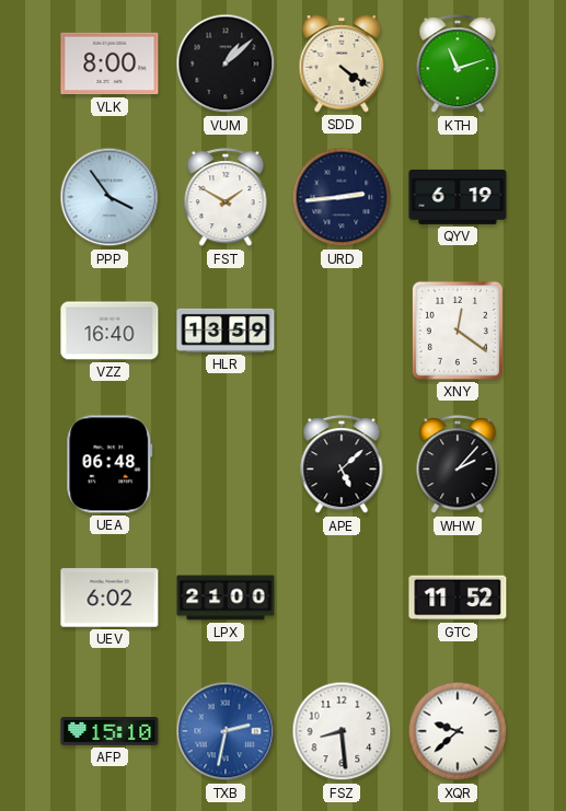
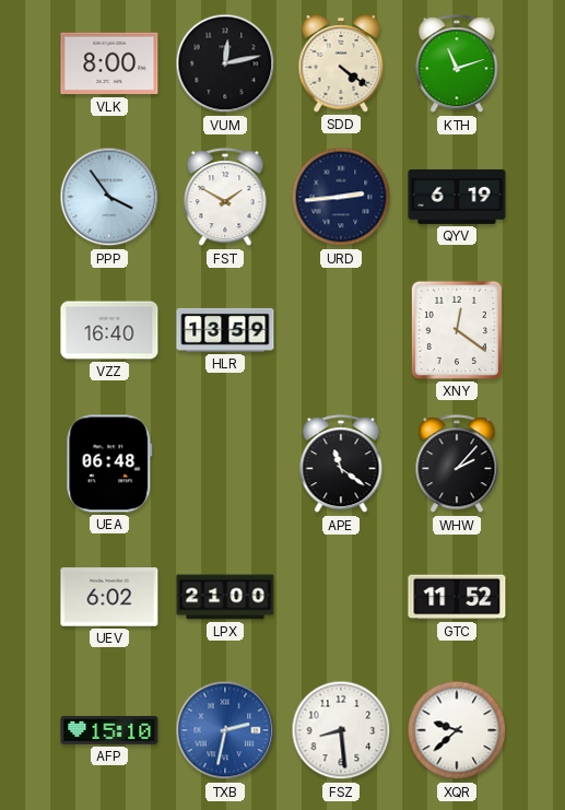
VUM: 1:08 -> 12:13 (225, 63)
APE: 5:08 -> 11:21 (341, 465)
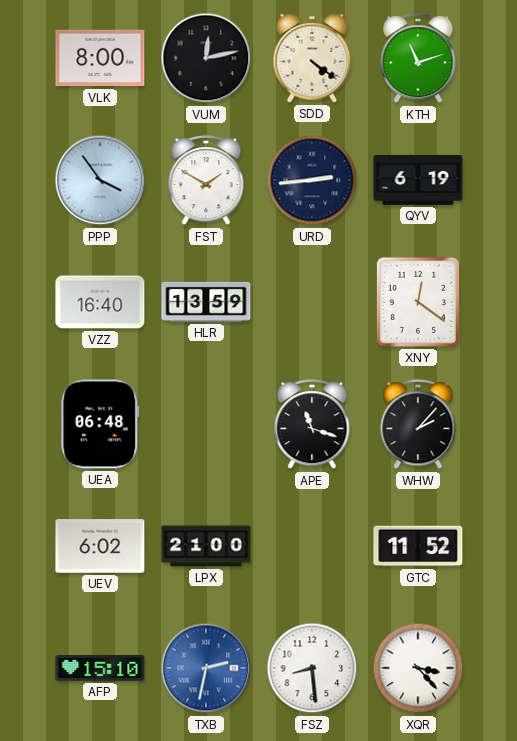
APE: 11:21 -> 11:18 (312, 425)
XQR: 9:38 -> 3:23 (418, 668)
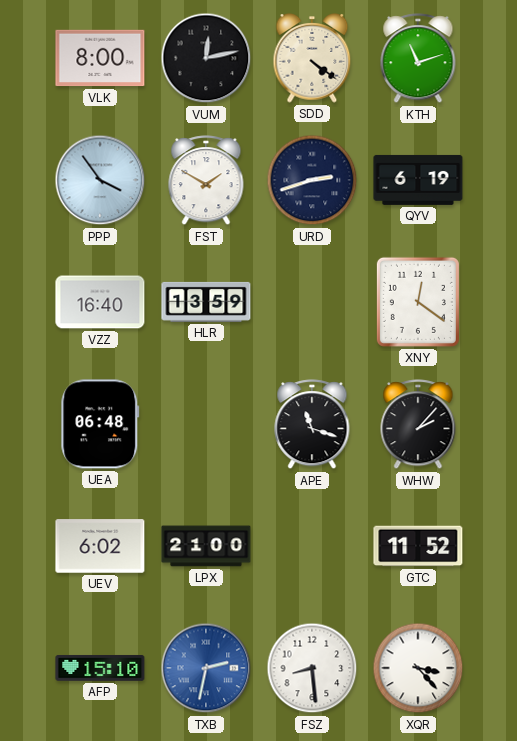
URD: 2:44 -> 2:42 (312, 180)
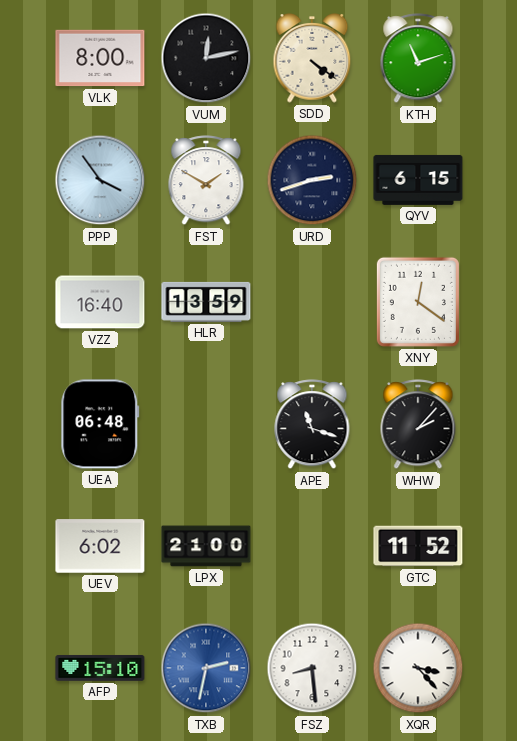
QYV: 6:19 -> 6:15 (418, 180)
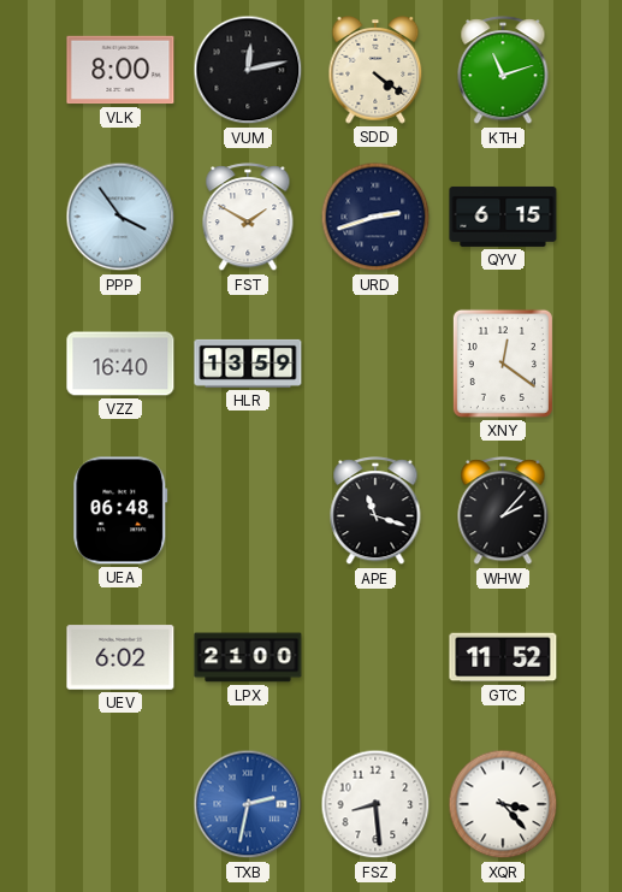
AFP: 15:10 -> none (100, 668)
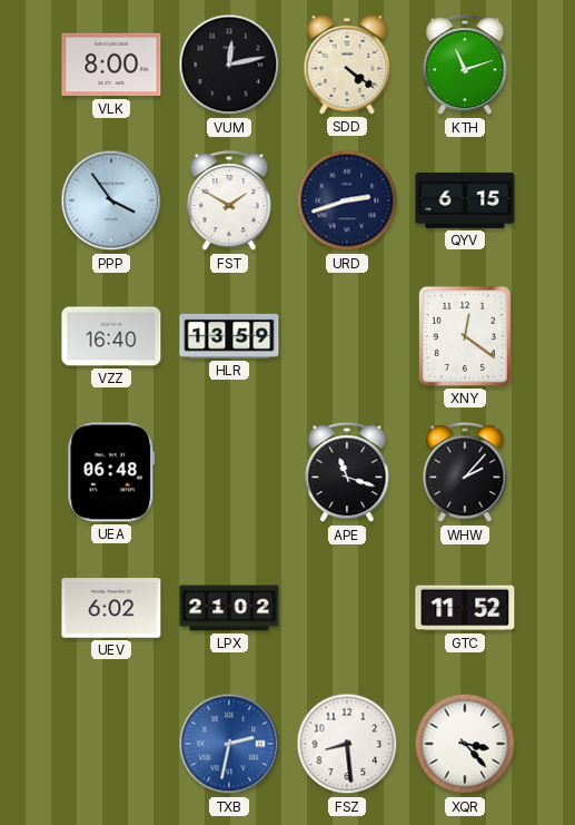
LPX: 21:00 -> 21:02 (229, 608)
